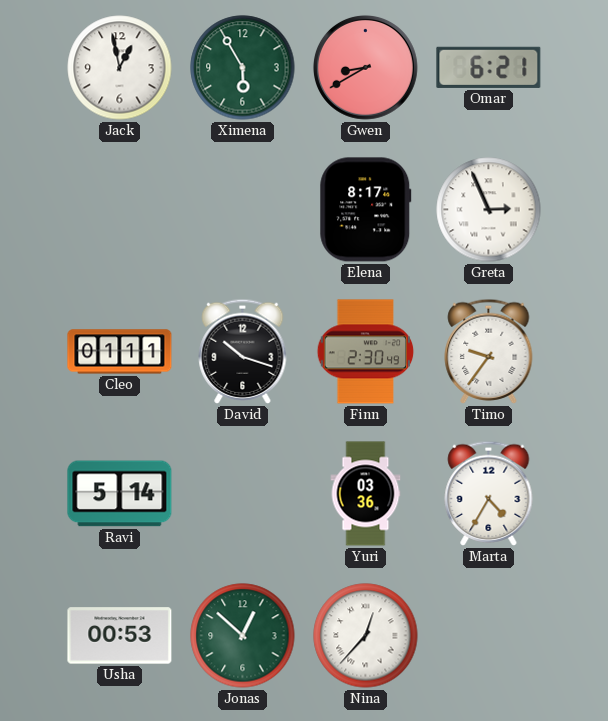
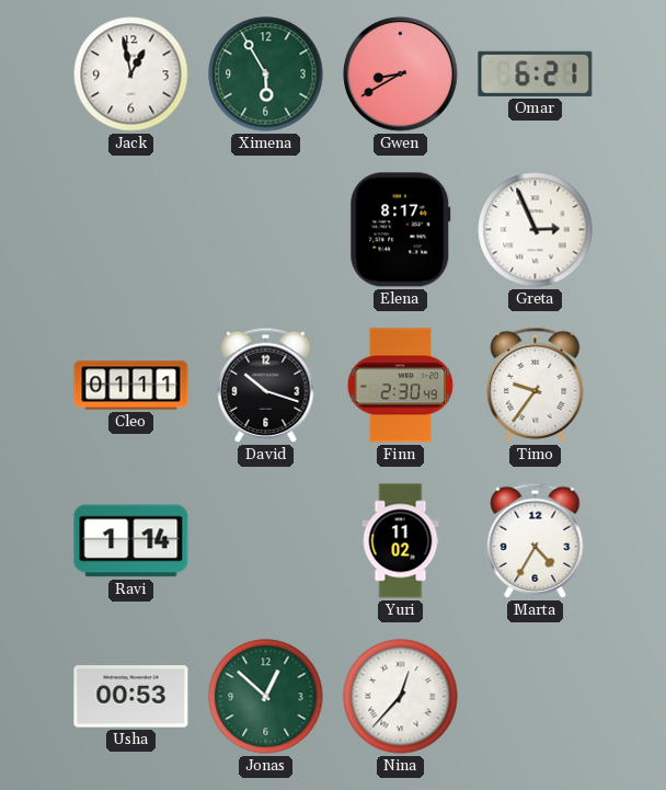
Ravi: 5:14 -> 1:14 (131, 541)
Yuri: 03:36 -> 11:02 (401, 541)
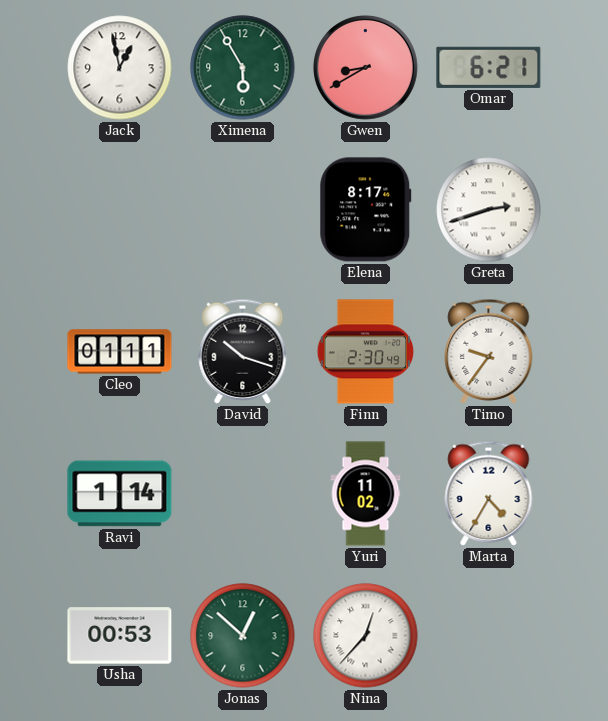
Greta: 2:56 -> 2:42 (489, 210)
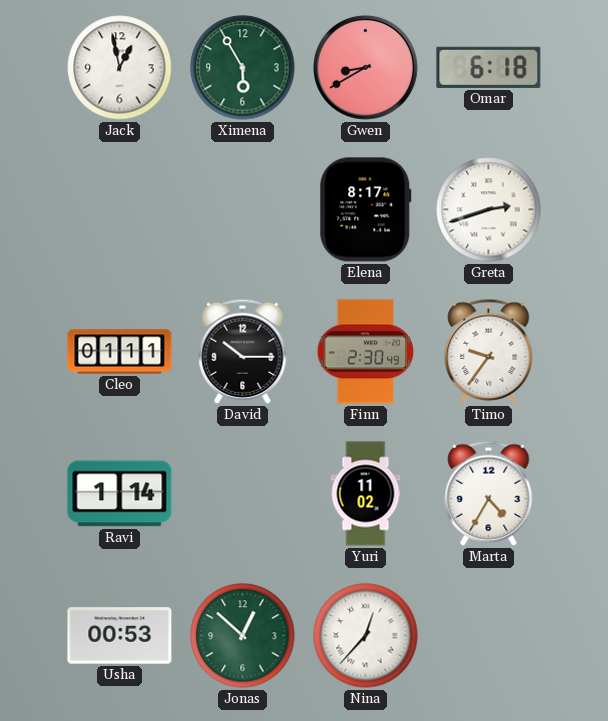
Omar: 6:21 -> 6:18 (489, 67)
David: 10:18 -> 10:15 (243, 351)
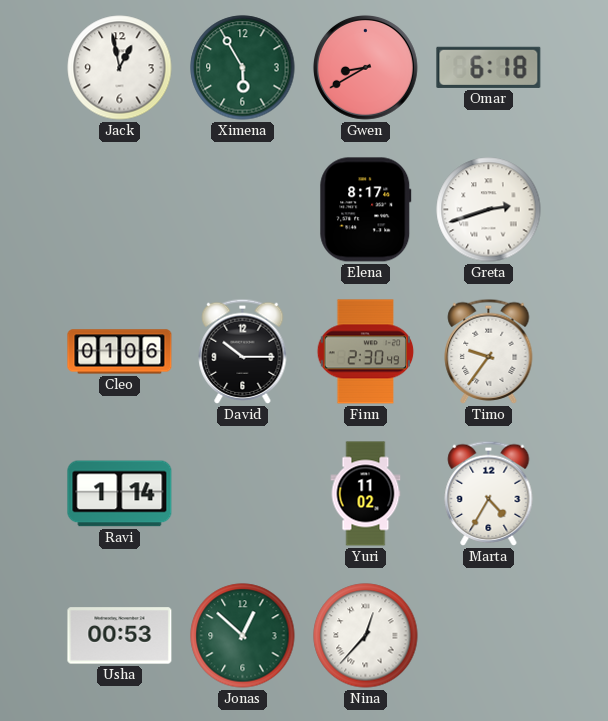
Cleo: 01:11 -> 01:06 (120, 352)
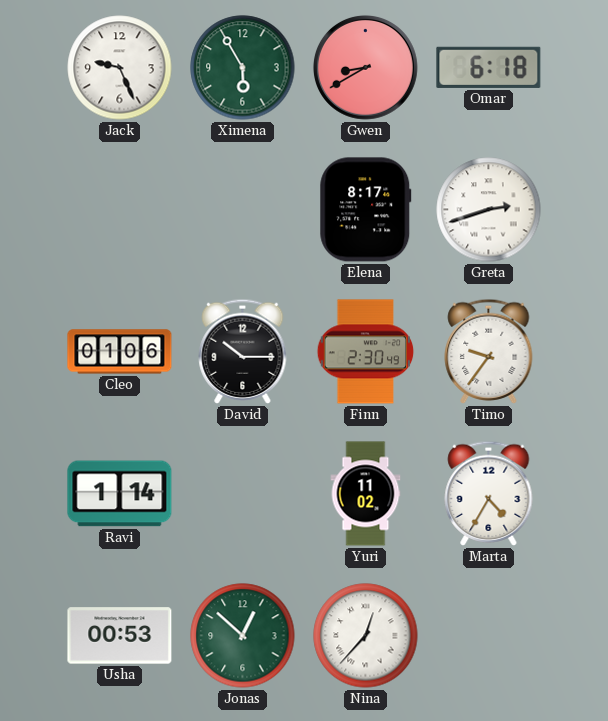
Jack: 12:58 -> 9:26 (120, 68)
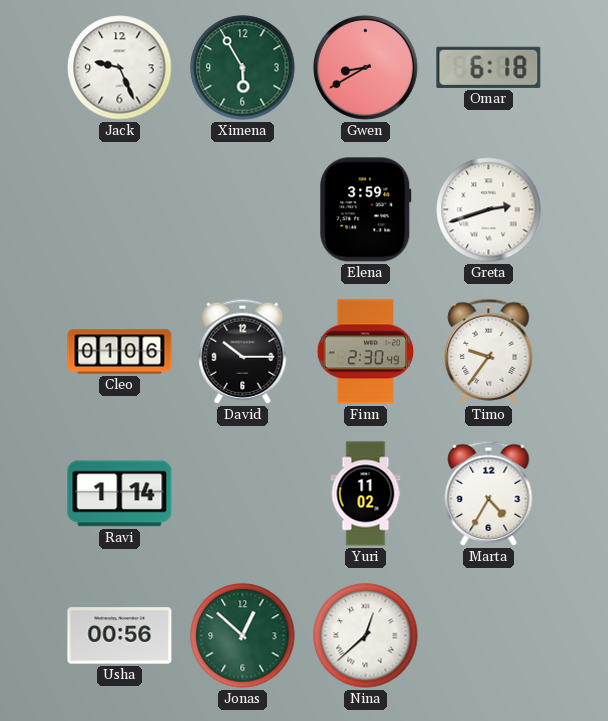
Elena: 8:17 -> 3:59 (366, 210)
Usha: 00:53 -> 00:56 (120, 636)
Nina: 12:37 -> 12:38 (366, 636)
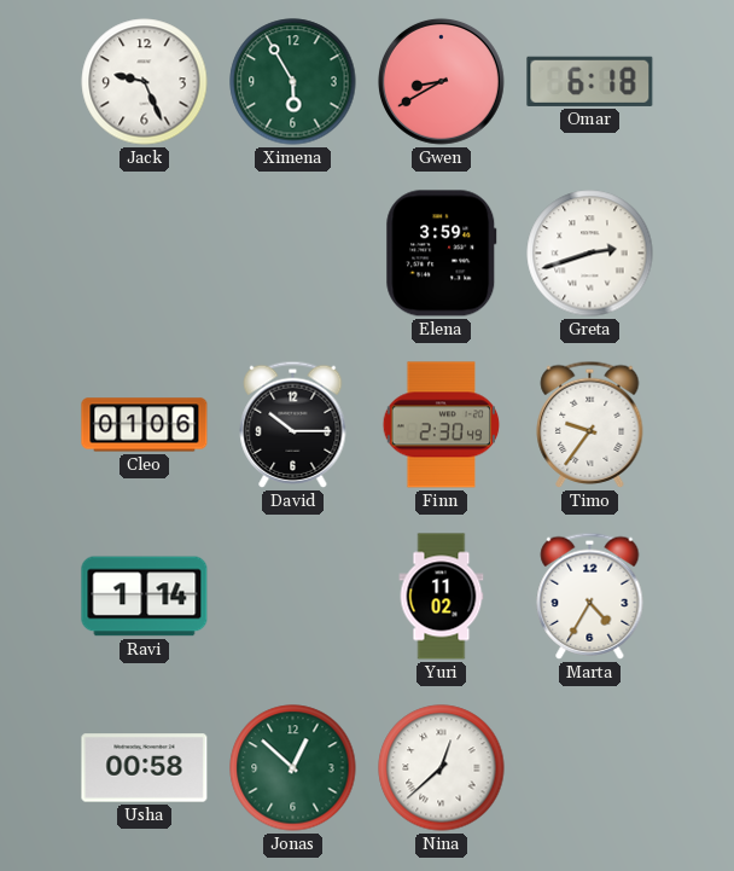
Usha: 00:56 -> 00:58 (145, 768)
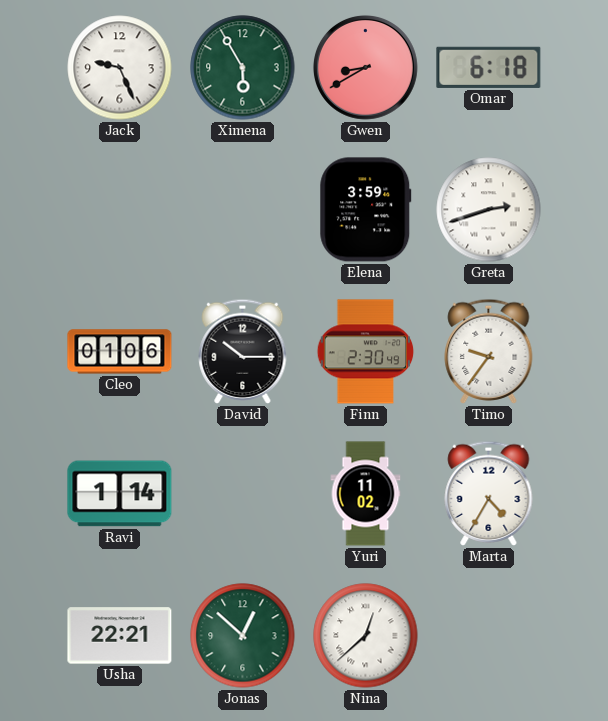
Usha: 00:58 -> 22:21 (120, 636)
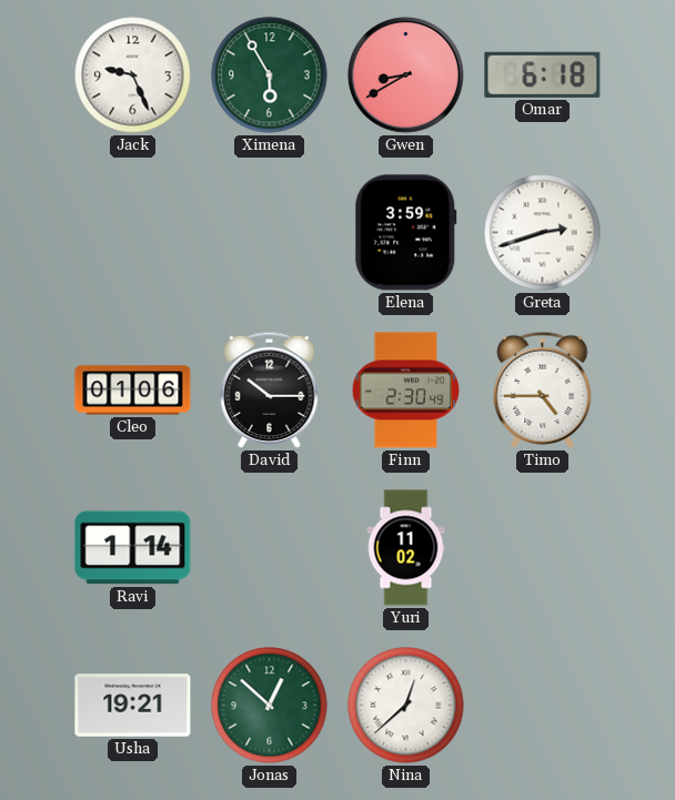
Timo: 9:36 -> 4:45 (543, 389)
Marta: 4:35 -> none (489, 493)
Usha: 22:21 -> 19:21 (133, 706)
